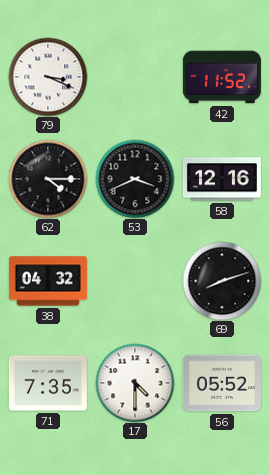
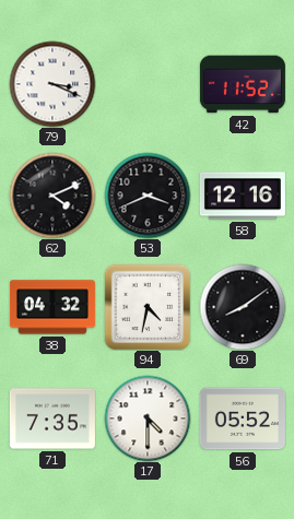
62: 4:15 -> 4:11 (52, 196)
94: none -> 4:32 (148, 307)
69: 8:12 -> 8:09 (243, 307)
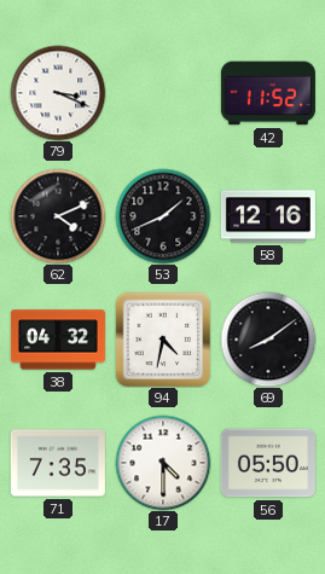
53: 3:41 -> 1:41 (163, 216)
56: 05:52 -> 05:50 (268, 463)
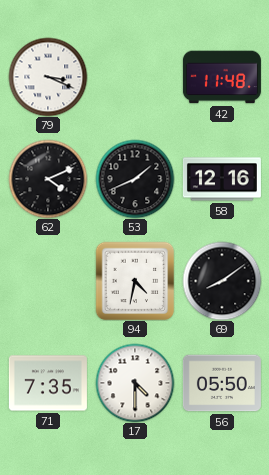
42: 11:52 -> 11:48 (222, 77)
38: 04:32 -> none (58, 340)
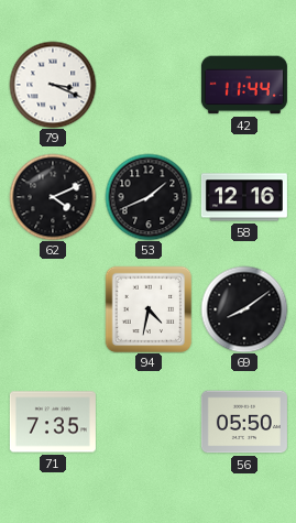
42: 11:48 -> 11:44 (244, 85)
17: 4:30 -> none (135, 383)
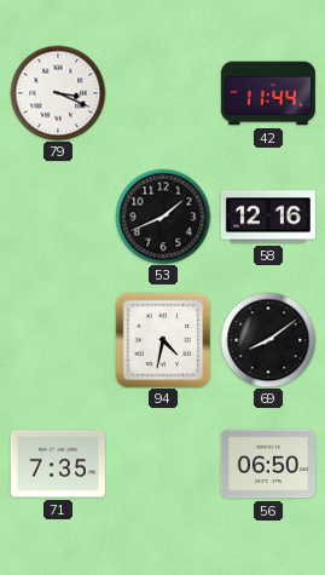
62: 4:11 -> none (53, 197)
56: 05:50 -> 06:50 (268, 464)
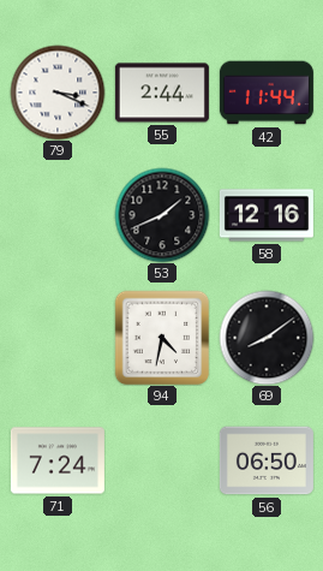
55: none -> 2:44 (162, 93)
71: 7:35 -> 7:24 (58, 460)
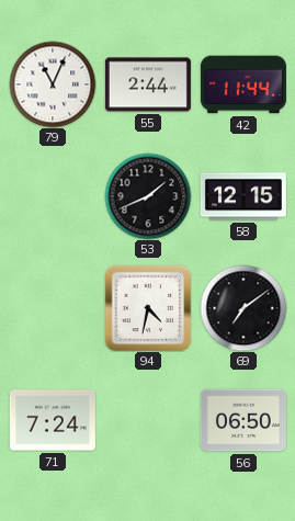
79: 3:19 -> 11:04 (53, 84)
58: 12:16 -> 12:15 (243, 196)
69: 8:09 -> 7:09 (243, 308)
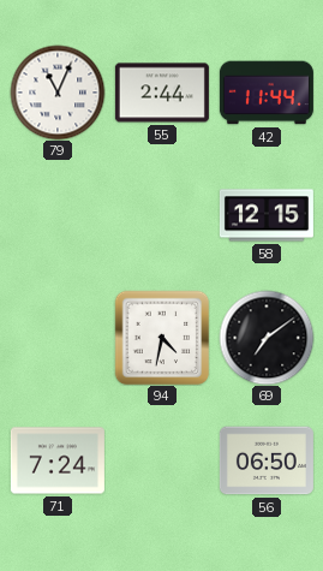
53: 1:41 -> none (148, 196)
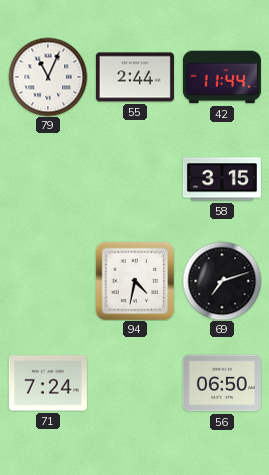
58: 12:15 -> 3:15 (222, 179)
69: 7:09 -> 7:12 (222, 281)
